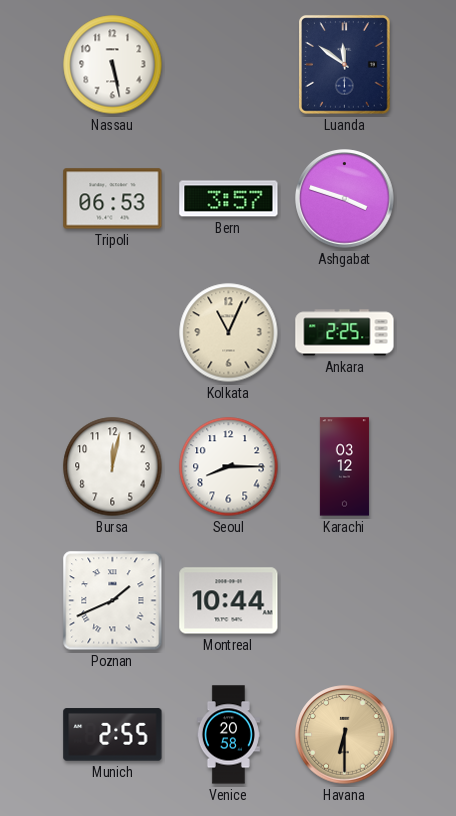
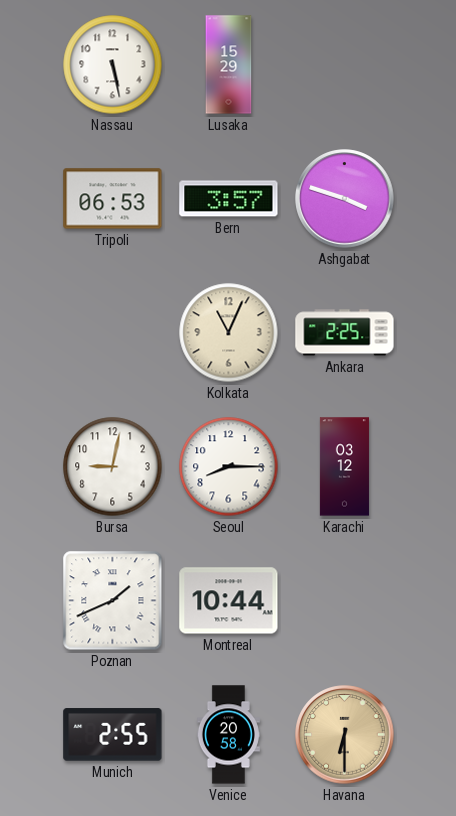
Lusaka: none -> 15:29 (229, 65)
Luanda: 11:51 -> none (345, 65)
Bursa: 12:02 -> 9:02 (113, 467)
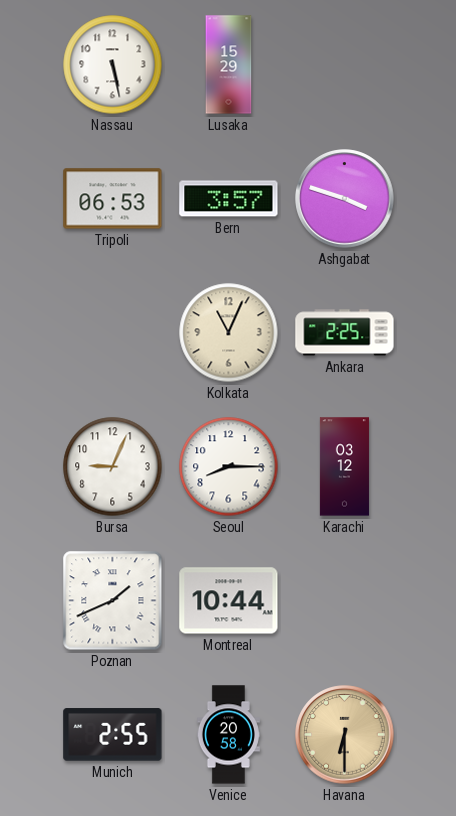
Bursa: 9:02 -> 9:04 (113, 467)
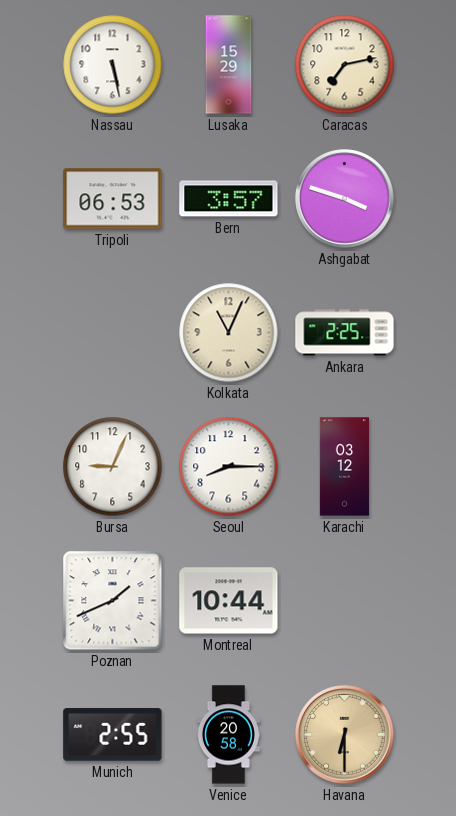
Caracas: none -> 7:13 (345, 65)
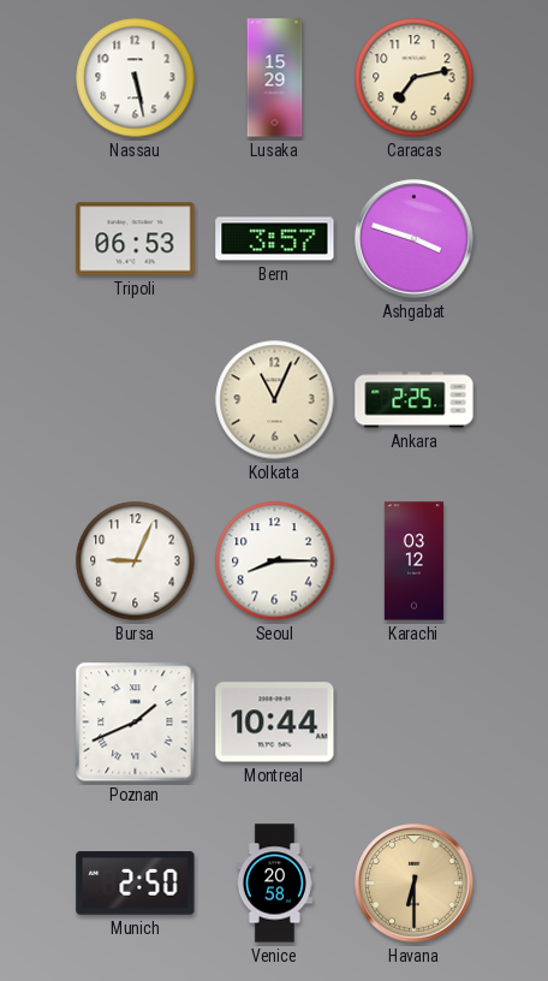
Munich: 2:55 -> 2:50 (136, 884)
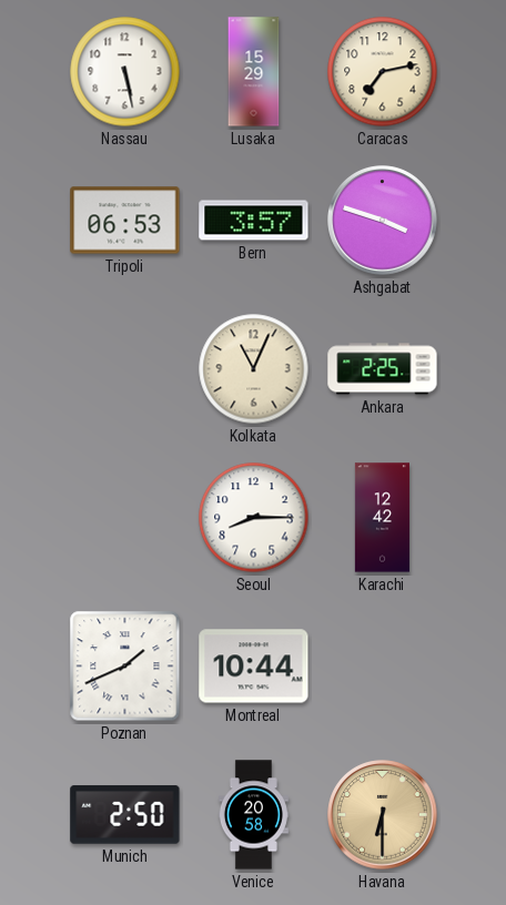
Bursa: 9:04 -> none (136, 561)
Karachi: 03:12 -> 12:42 (382, 518)
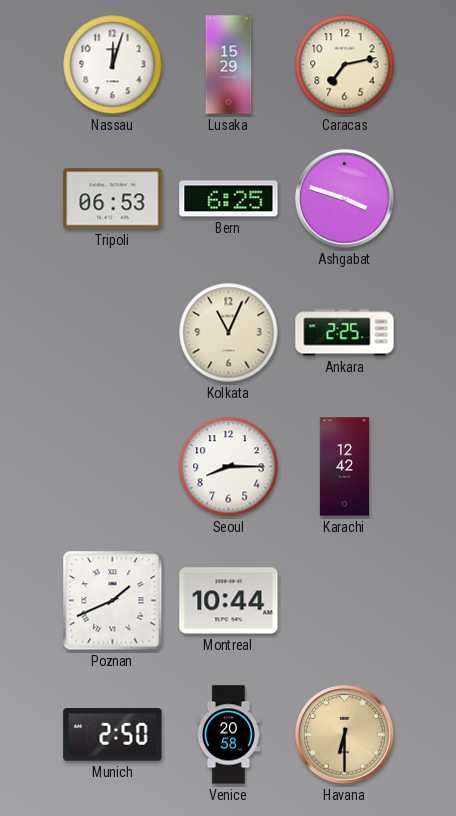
Nassau: 5:28 -> 12:03 (113, 65)
Bern: 3:57 -> 6:25 (229, 199)
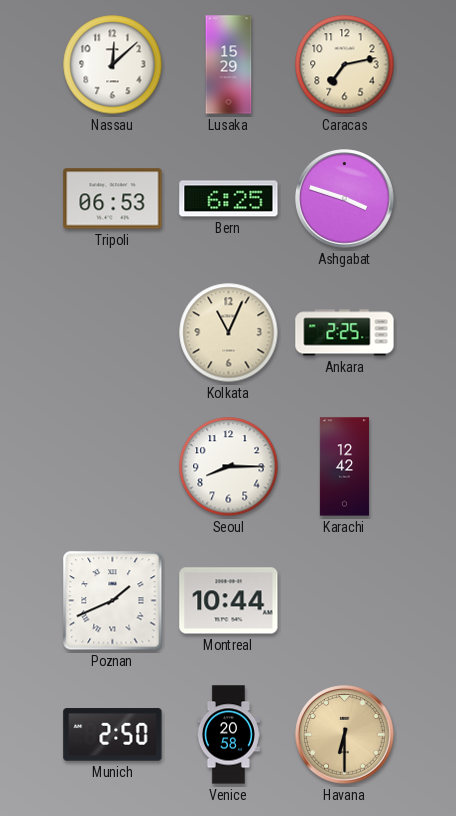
Nassau: 12:03 -> 12:08 (113, 65)
